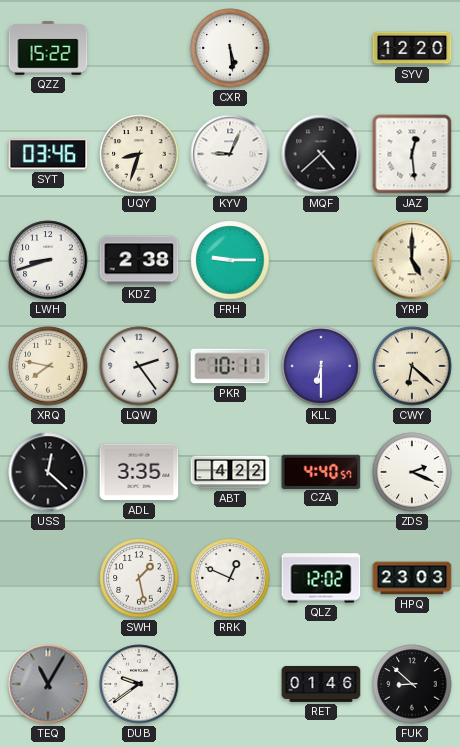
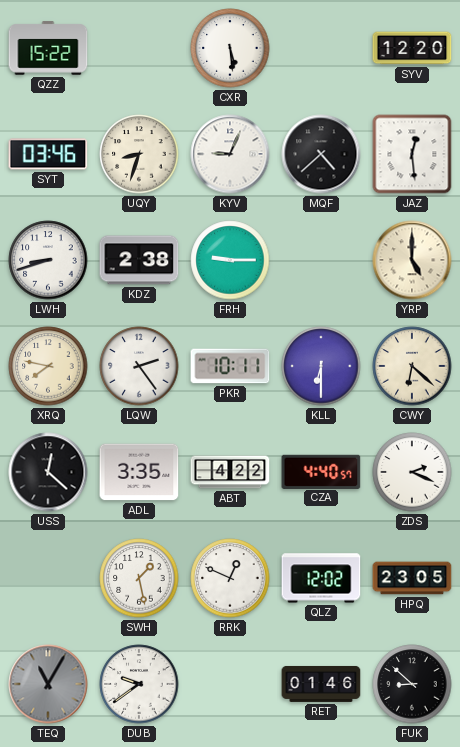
HPQ: 23:03 -> 23:05 (412, 578)
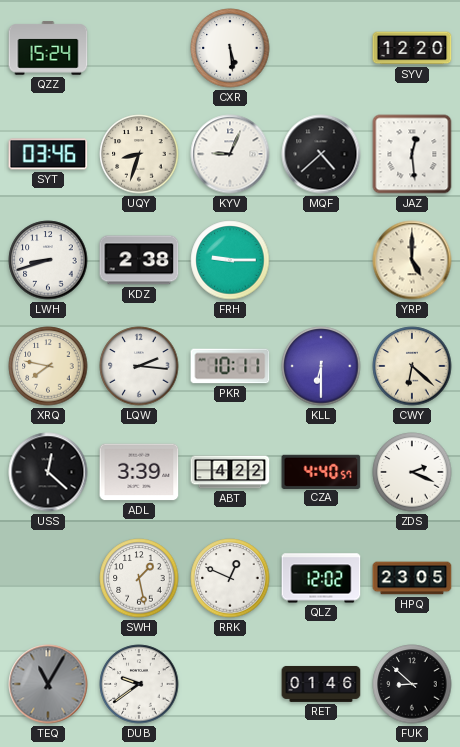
QZZ: 15:22 -> 15:24 (48, 48)
LQW: 2:24 -> 2:16 (139, 366)
ADL: 3:35 -> 3:39 (139, 472)
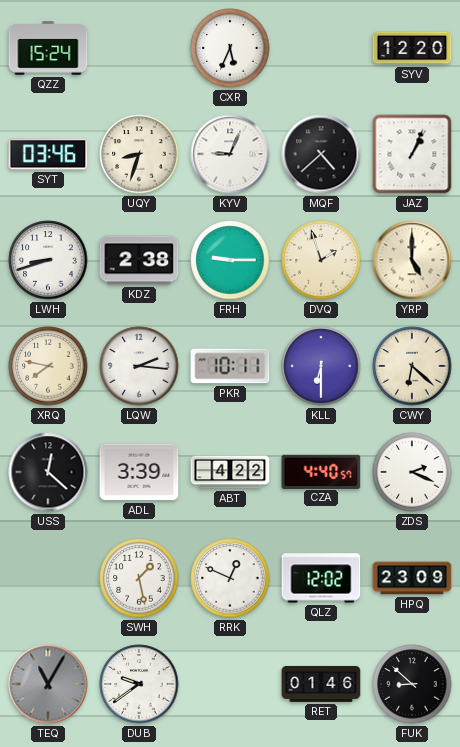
CXR: 5:29 -> 5:34 (230, 48)
JAZ: 12:29 -> 1:04 (412, 154)
DVQ: none -> 1:57 (321, 260)
HPQ: 23:05 -> 23:09 (412, 578)
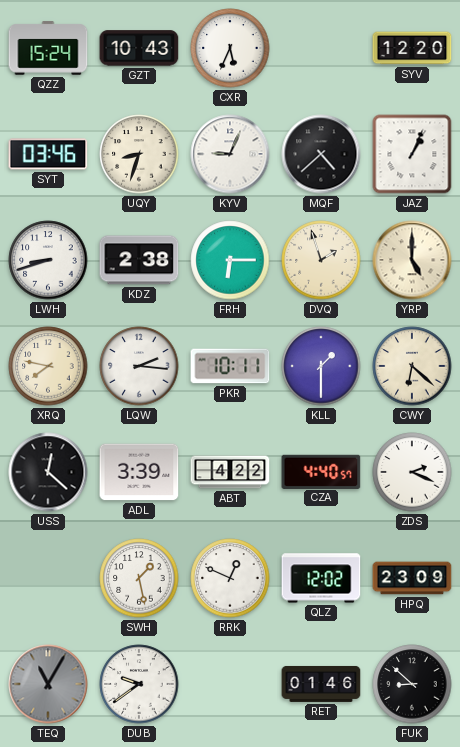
GZT: none -> 10:43 (139, 48)
FRH: 9:15 -> 6:15 (230, 260)
KLL: 6:30 -> 1:30 (321, 366)
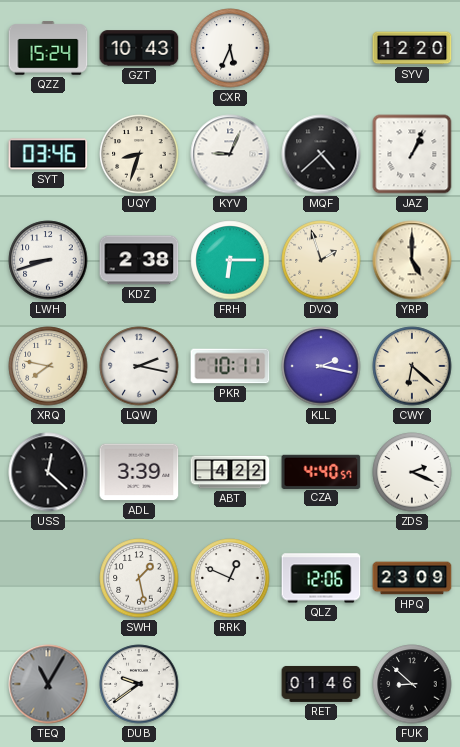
LQW: 2:16 -> 2:17 (139, 366)
KLL: 1:30 -> 2:17 (321, 366)
QLZ: 12:02 -> 12:06 (321, 578)
